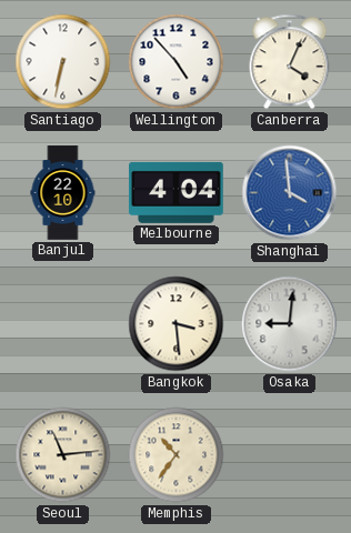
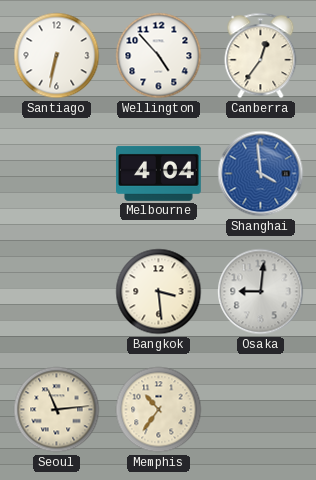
Canberra: 4:04 -> 12:36 (261, 56)
Banjul: 22:10 -> none (63, 193)
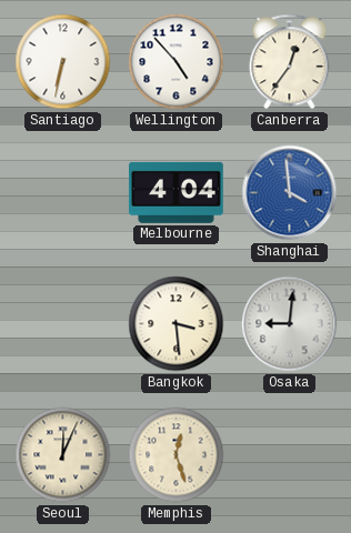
Seoul: 11:14 -> 12:04 (63, 455)
Memphis: 10:36 -> 12:27 (177, 455)
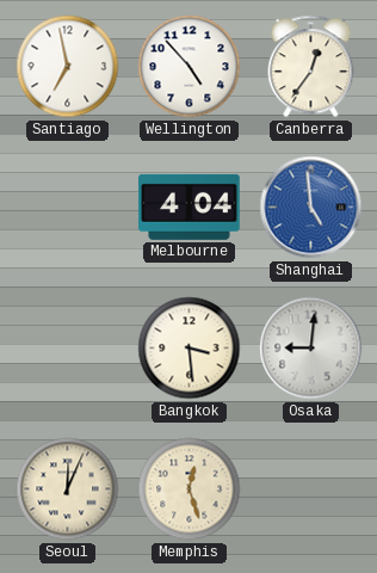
Santiago: 6:32 -> 6:58 (68, 67)
Shanghai: 3:59 -> 4:59 (311, 208)
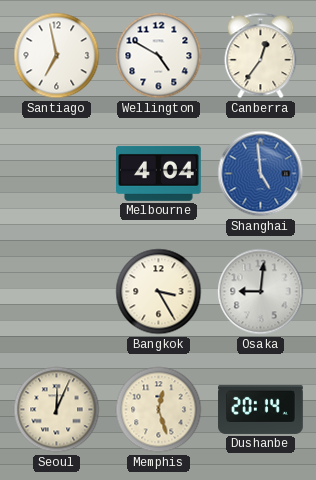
Wellington: 4:53 -> 4:50 (159, 56)
Bangkok: 3:29 -> 3:25 (159, 292)
Dushanbe: none -> 20:14 (261, 409)
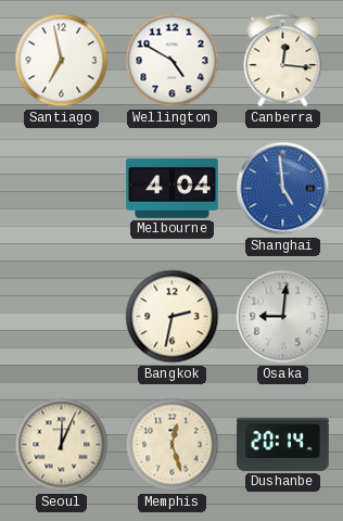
Canberra: 12:36 -> 12:16 (283, 61)
Bangkok: 3:25 -> 2:32 (173, 317)
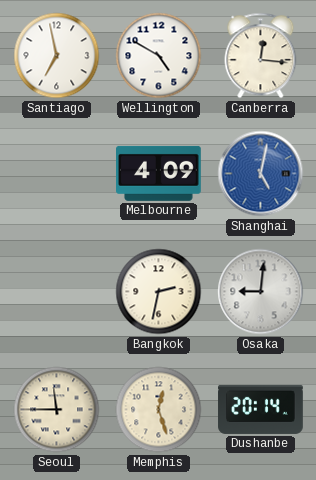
Melbourne: 4:04 -> 4:09 (159, 173)
Shanghai: 4:59 -> 5:02 (261, 174)
Seoul: 12:04 -> 11:45 (57, 410)
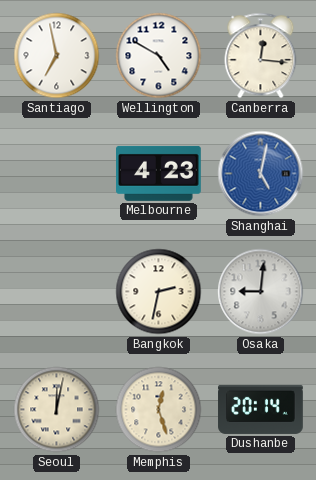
Melbourne: 4:09 -> 4:23 (159, 173)
Seoul: 11:45 -> 12:02 (57, 410)
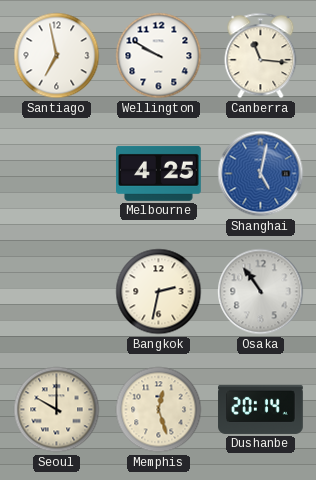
Wellington: 4:50 -> 9:50 (159, 56)
Canberra: 12:16 -> 11:16 (261, 56)
Melbourne: 4:23 -> 4:25 (159, 173)
Osaka: 9:01 -> 10:54 (261, 292)
Seoul: 12:02 -> 10:00 (57, 410)
